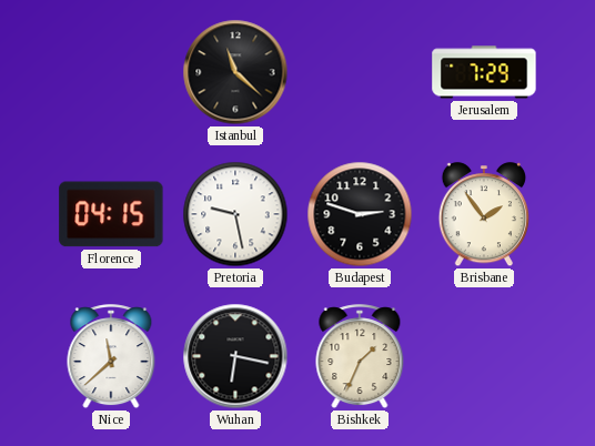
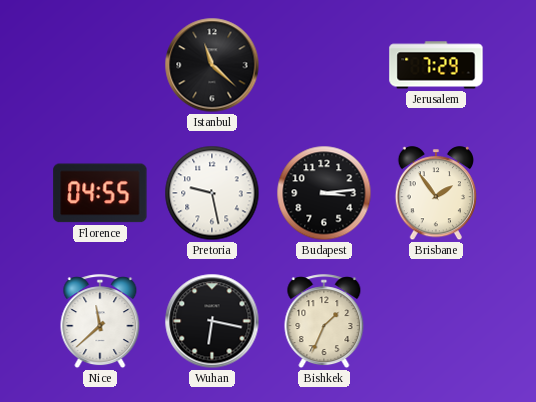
Florence: 04:15 -> 04:55 (100, 193)
Budapest: 2:48 -> 3:14 (324, 193)
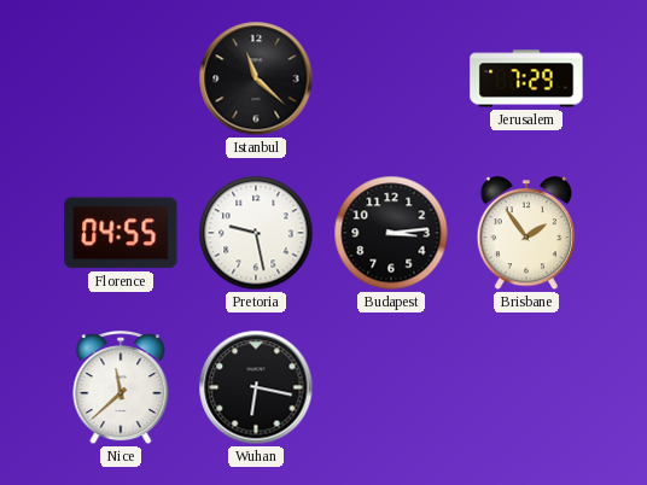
Bishkek: 1:34 -> none (324, 322)
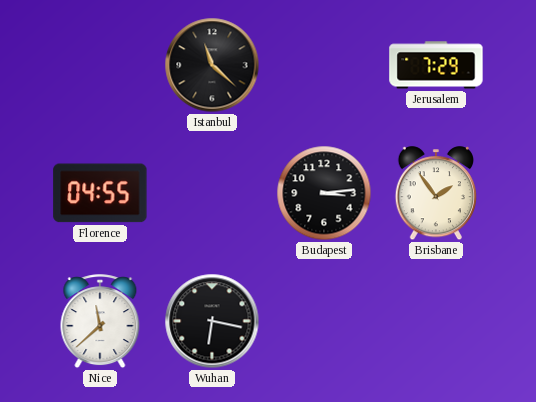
Pretoria: 9:28 -> none (256, 233)
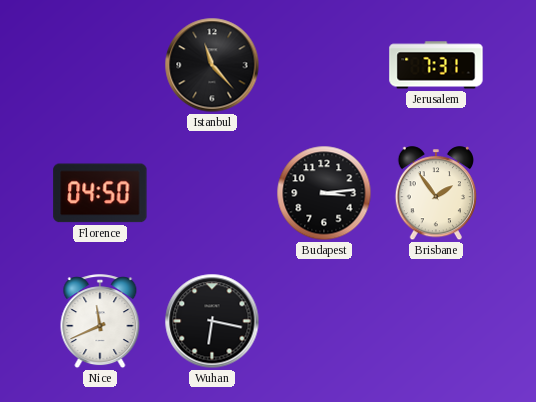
Istanbul: 11:22 -> 11:23 (212, 65)
Jerusalem: 7:29 -> 7:31 (436, 65)
Florence: 04:55 -> 04:50 (100, 193)
Nice: 11:38 -> 11:41 (100, 322)
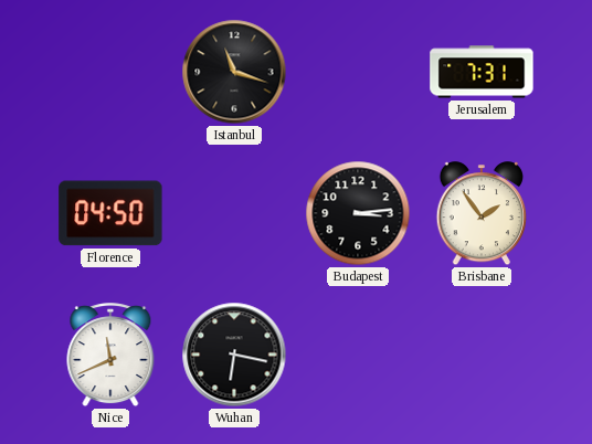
Istanbul: 11:23 -> 11:18 (234, 72)
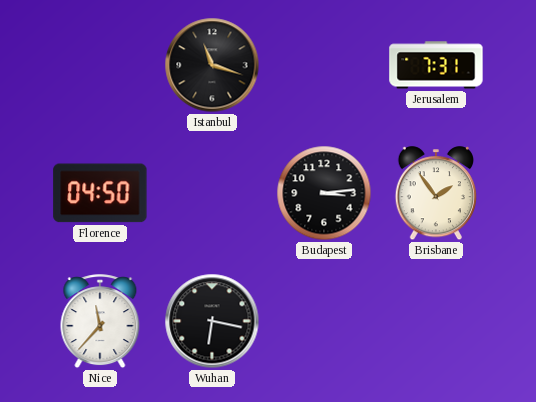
Nice: 11:41 -> 11:37 (100, 322)
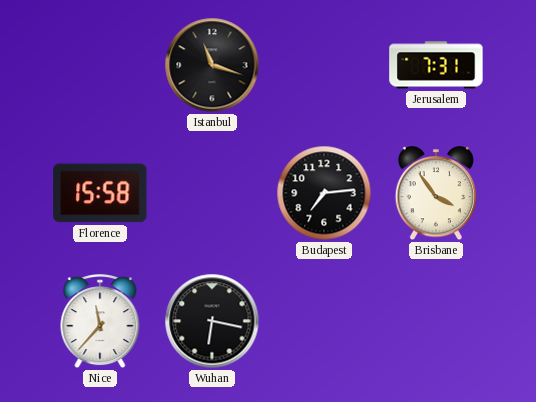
Florence: 04:50 -> 15:58 (100, 193)
Budapest: 3:14 -> 7:14 (324, 193)
Brisbane: 1:54 -> 3:54 (435, 194)
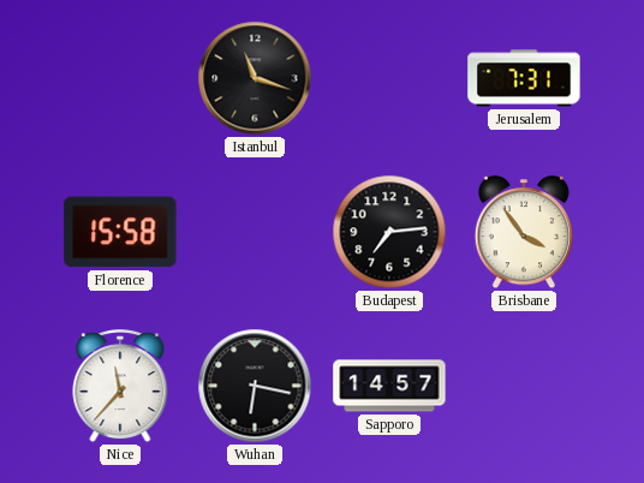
Sapporo: none -> 14:57 (389, 386)
